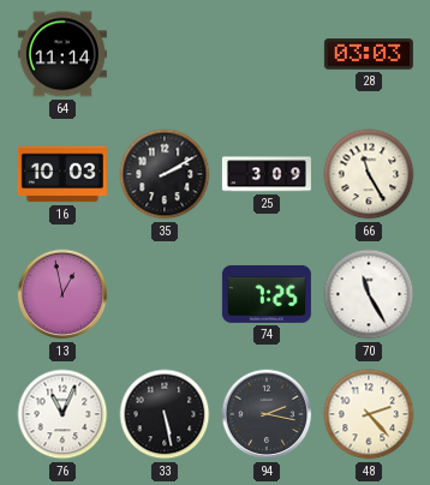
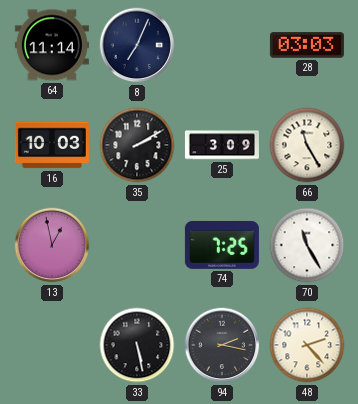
8: none -> 7:04 (137, 45)
76: 11:04 -> none (62, 414)
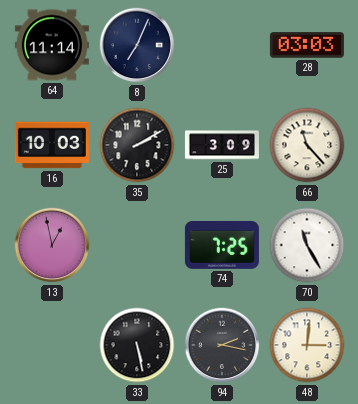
66: 11:25 -> 11:23 (307, 145)
48: 2:23 -> 3:01 (307, 345)
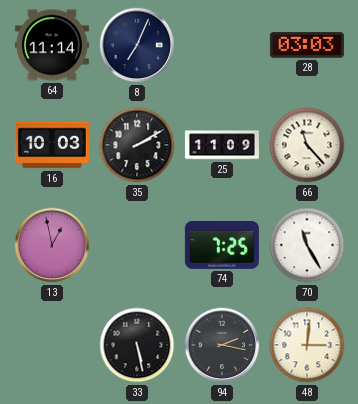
25: 3:09 -> 11:09 (222, 145)
